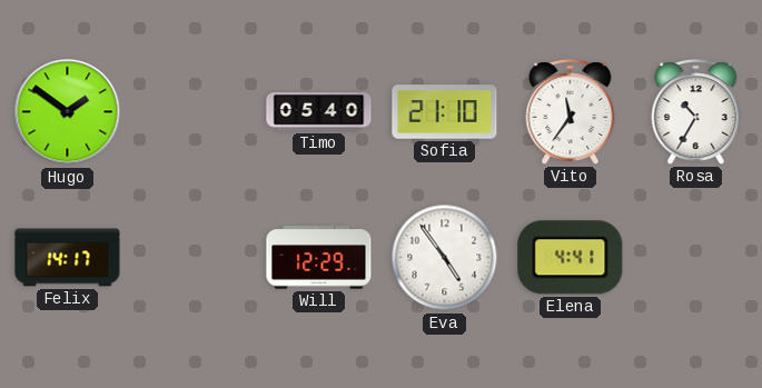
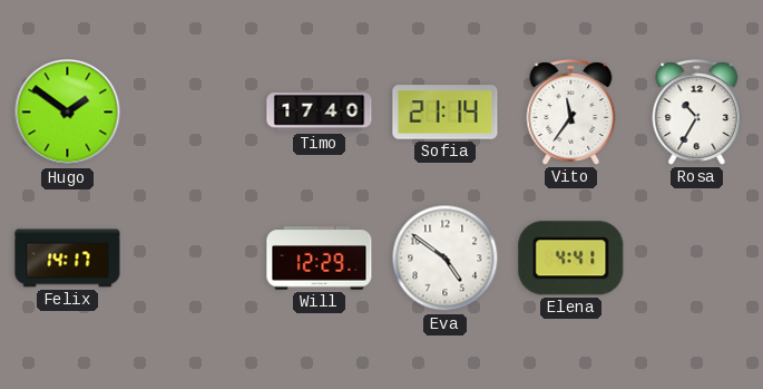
Timo: 05:40 -> 17:40 (320, 113)
Sofia: 21:10 -> 21:14 (446, 113)
Eva: 4:54 -> 4:51 (446, 259)
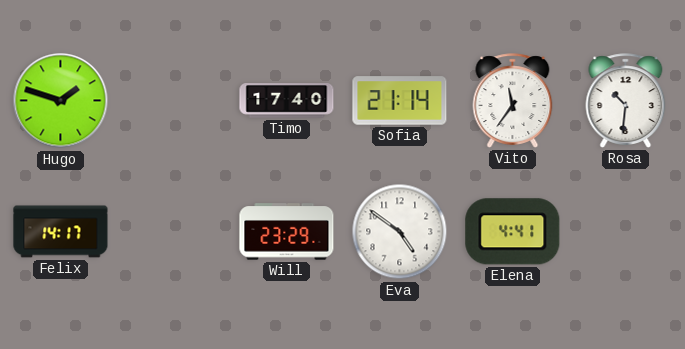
Hugo: 1:51 -> 1:48 (61, 101)
Rosa: 10:35 -> 10:31 (626, 101)
Will: 12:29 -> 23:29 (287, 232)
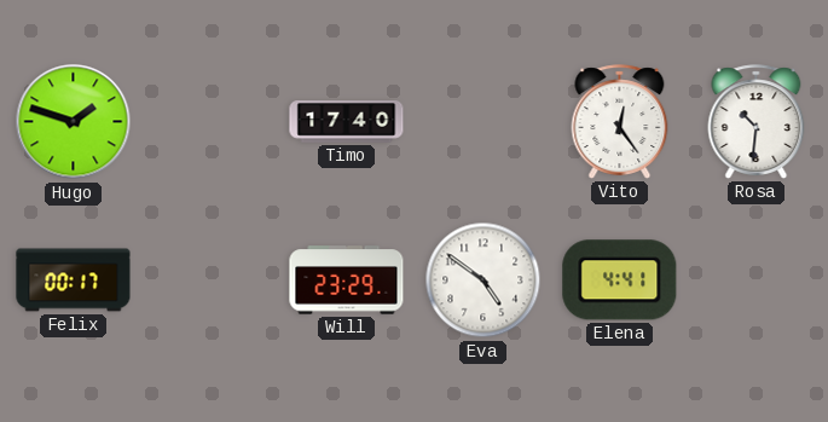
Sofia: 21:14 -> none (400, 101)
Vito: 11:36 -> 12:24 (620, 122)
Felix: 14:17 -> 00:17 (74, 281)
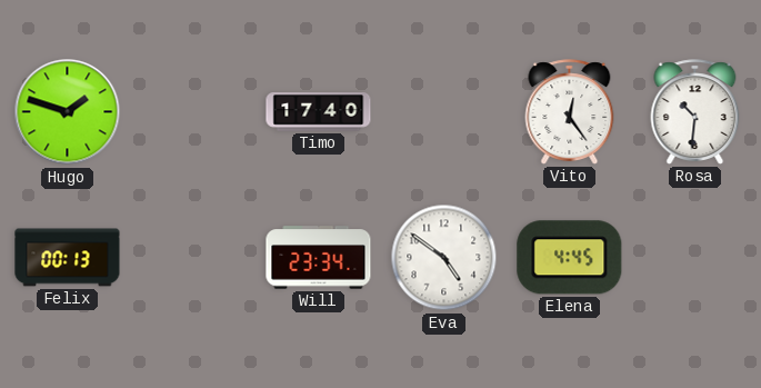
Felix: 00:17 -> 00:13 (68, 258)
Will: 23:29 -> 23:34 (319, 258)
Elena: 4:41 -> 4:45 (570, 258)
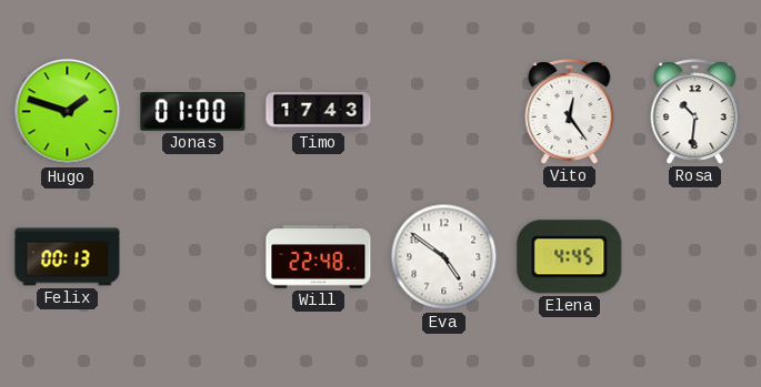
Jonas: none -> 01:00 (193, 112)
Timo: 17:40 -> 17:43 (319, 112)
Will: 23:34 -> 22:48 (319, 257)
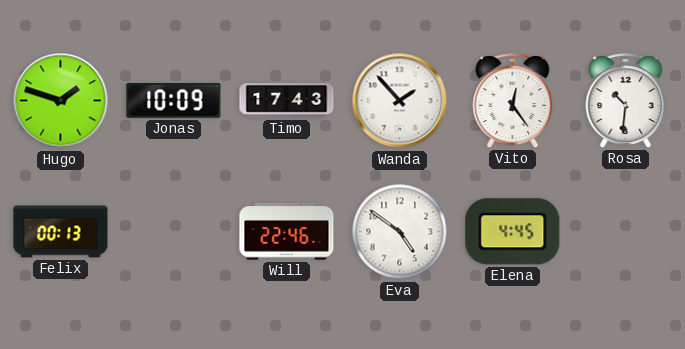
Jonas: 01:00 -> 10:09 (174, 101)
Wanda: none -> 1:53 (400, 101)
Will: 22:48 -> 22:46 (287, 232)
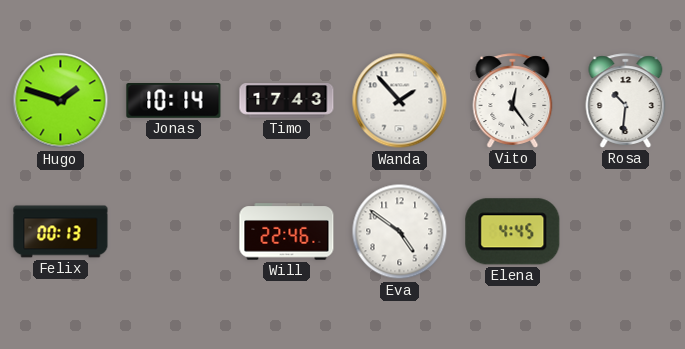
Jonas: 10:09 -> 10:14 (174, 101)
